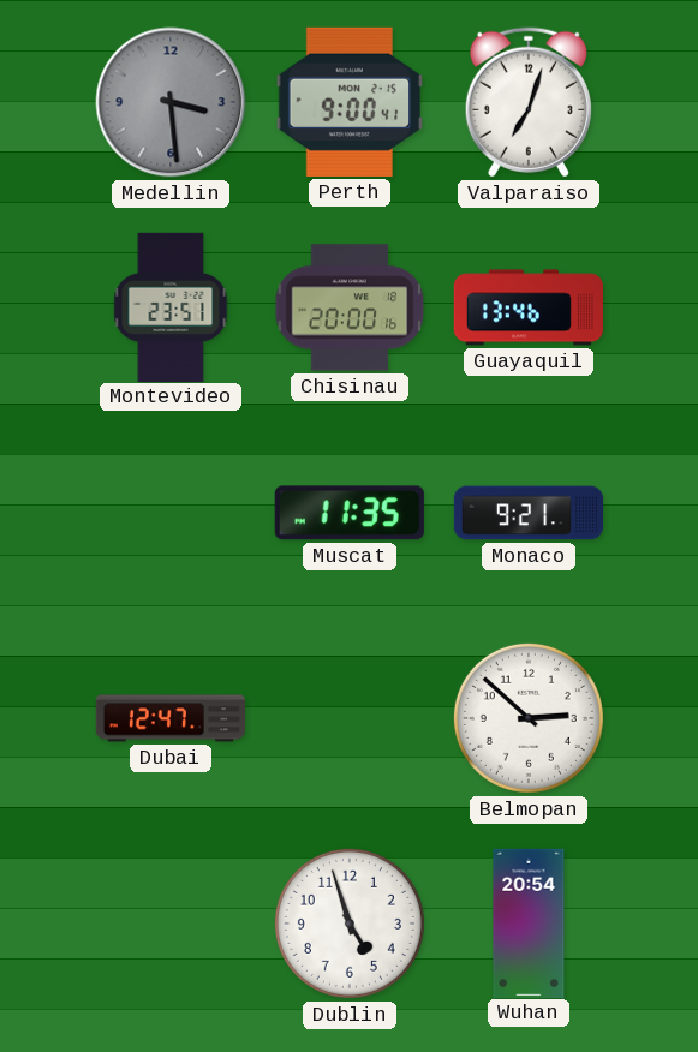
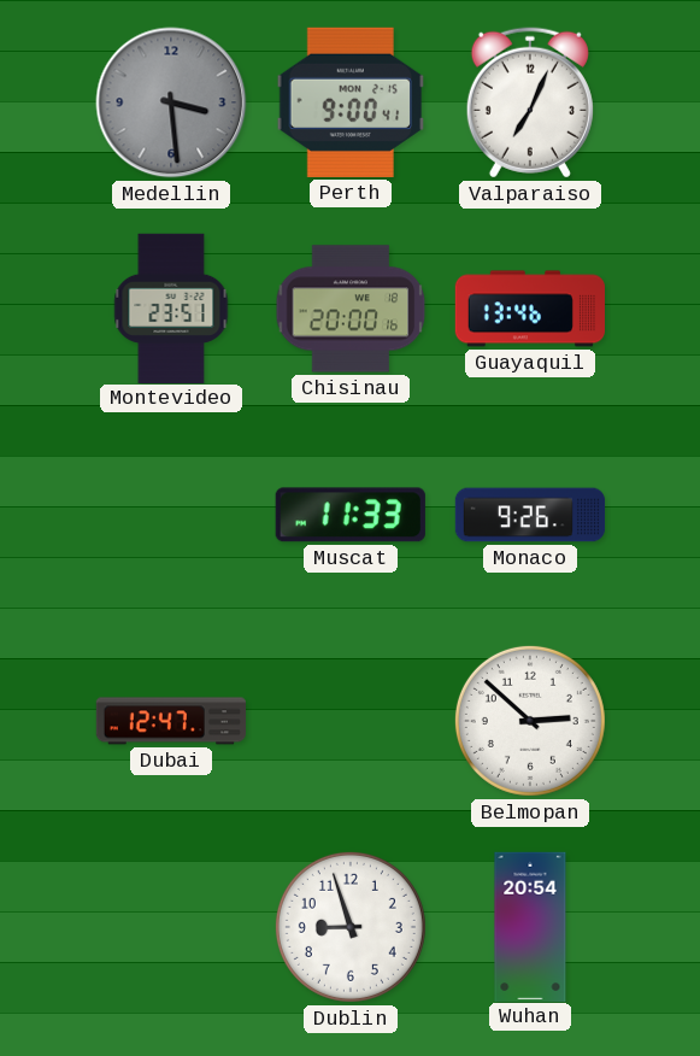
Valparaiso: 7:03 -> 7:04 (530, 102)
Muscat: 11:35 -> 11:33 (351, 515)
Monaco: 9:21 -> 9:26 (530, 515)
Dublin: 4:57 -> 8:57 (351, 927)
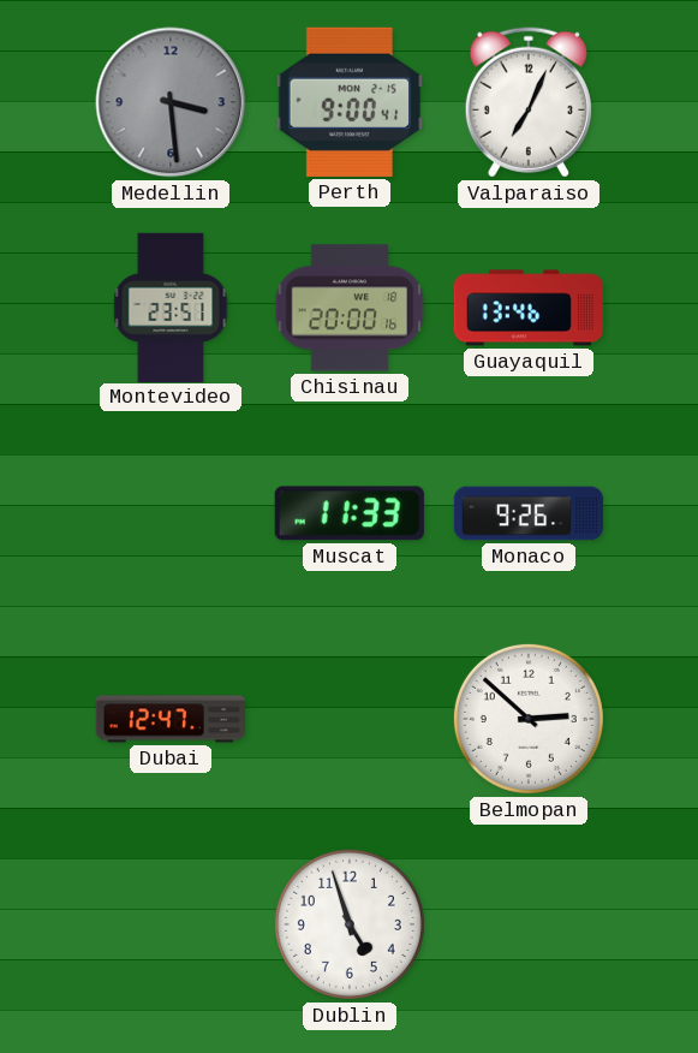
Dublin: 8:57 -> 4:57 (350, 924)
Wuhan: 20:54 -> none (530, 926)
